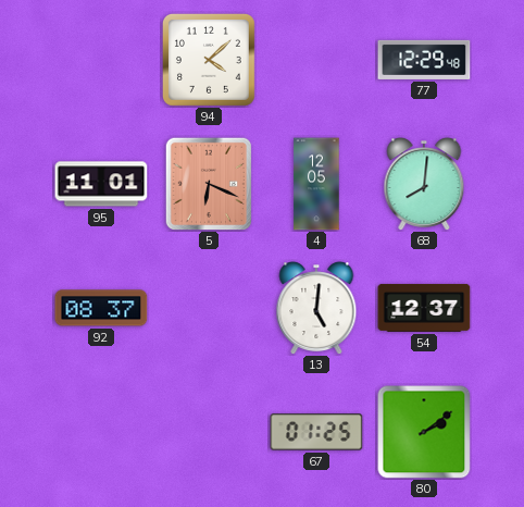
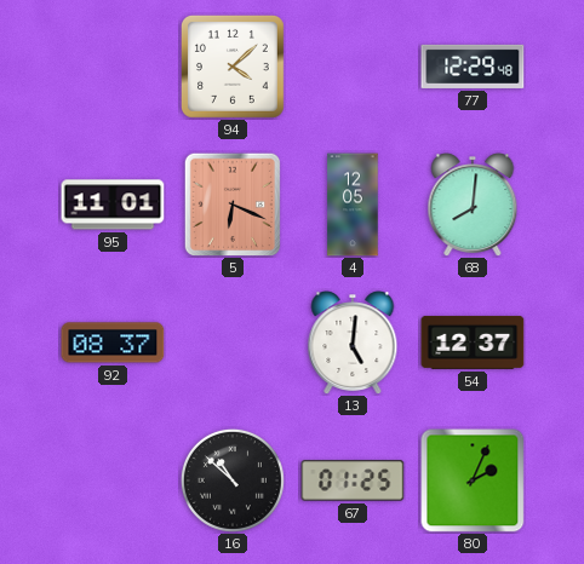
16: none -> 10:52 (233, 480)
80: 2:09 -> 2:04 (473, 480)
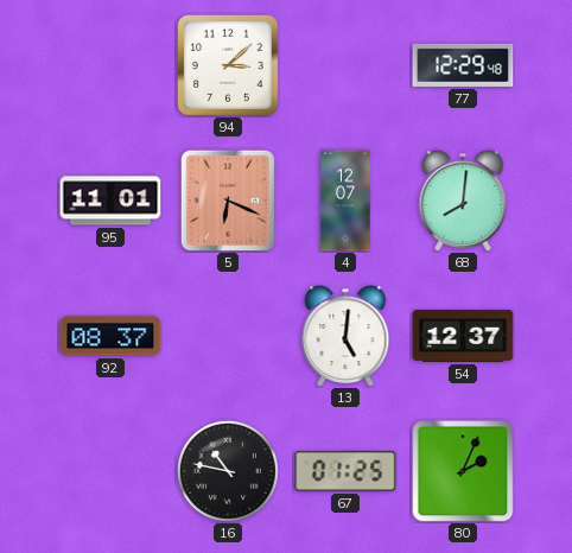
94: 4:08 -> 3:08 (228, 65)
4: 12:05 -> 12:07 (345, 201)
16: 10:52 -> 10:47 (228, 471)
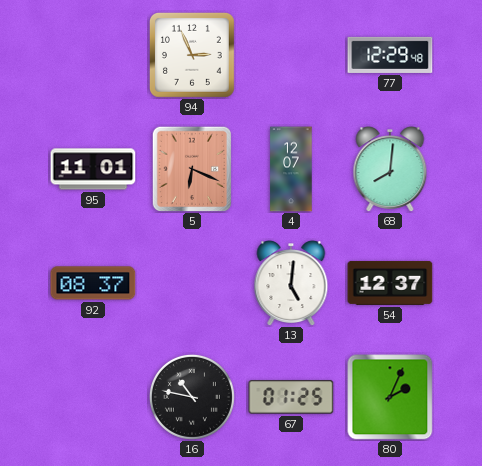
94: 3:08 -> 2:56 (192, 55)
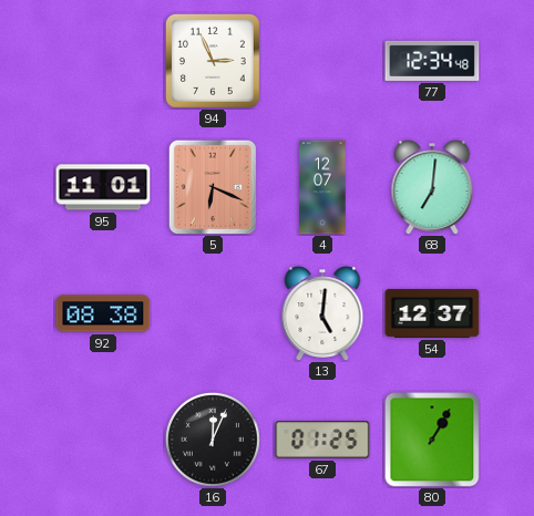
77: 12:29 -> 12:34 (432, 61)
68: 8:01 -> 7:01 (432, 187)
92: 08:37 -> 08:38 (103, 313)
16: 10:47 -> 12:04 (213, 440)
80: 2:04 -> 1:05 (432, 440)
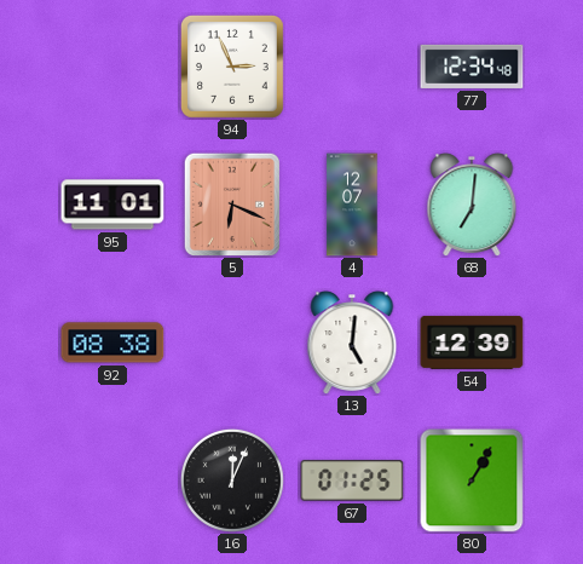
54: 12:37 -> 12:39 (472, 343)
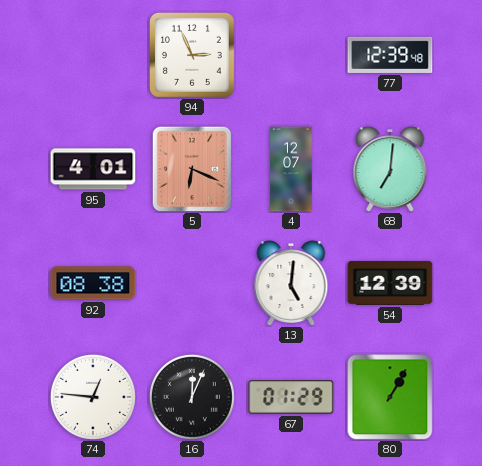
77: 12:34 -> 12:39 (390, 55)
95: 11:01 -> 4:01 (93, 169)
74: none -> 12:46 (93, 397)
67: 01:25 -> 01:29 (291, 397)
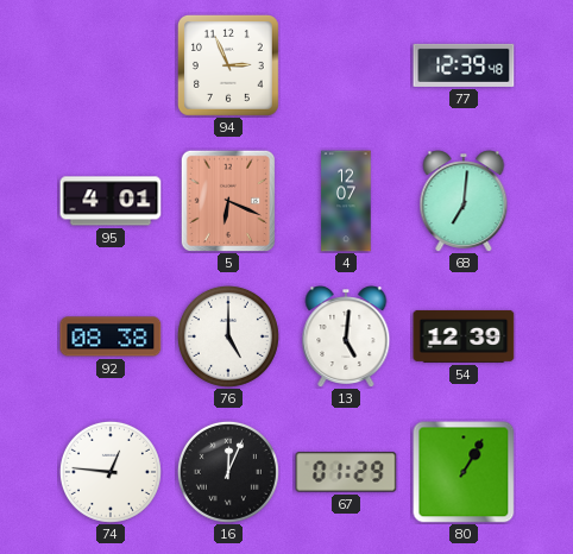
76: none -> 5:00 (228, 336)
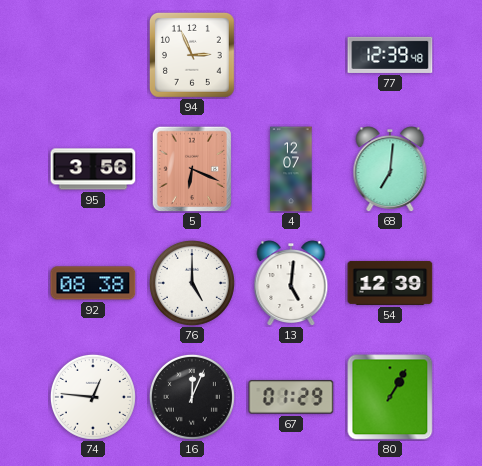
95: 4:01 -> 3:56 (93, 169)
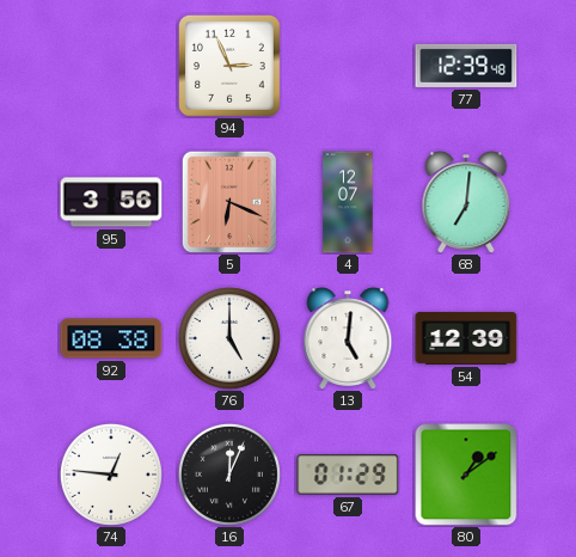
80: 1:05 -> 1:09 (466, 475)
